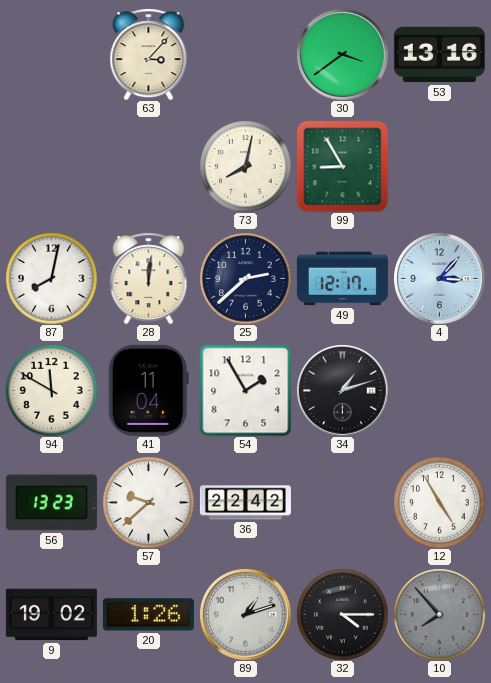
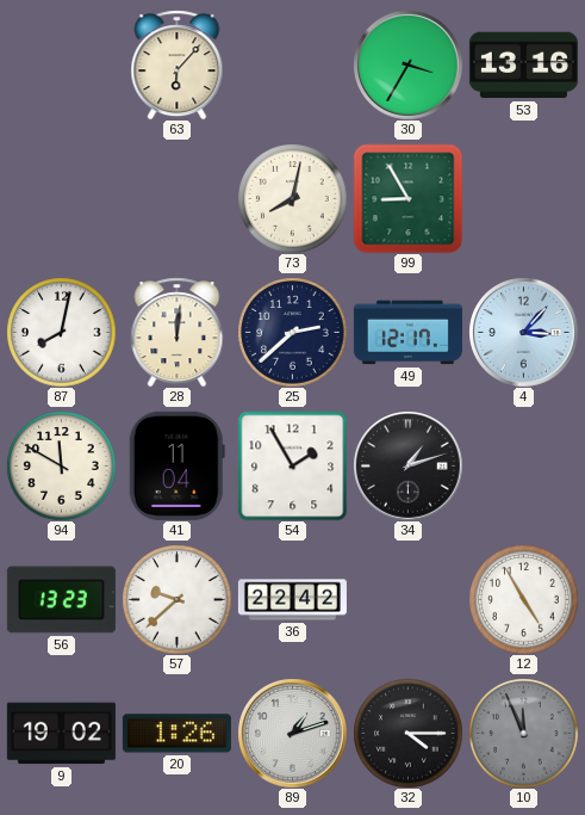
63: 3:07 -> 6:07 (178, 64)
30: 3:39 -> 3:35 (407, 64)
10: 7:53 -> 11:56 (523, 733)
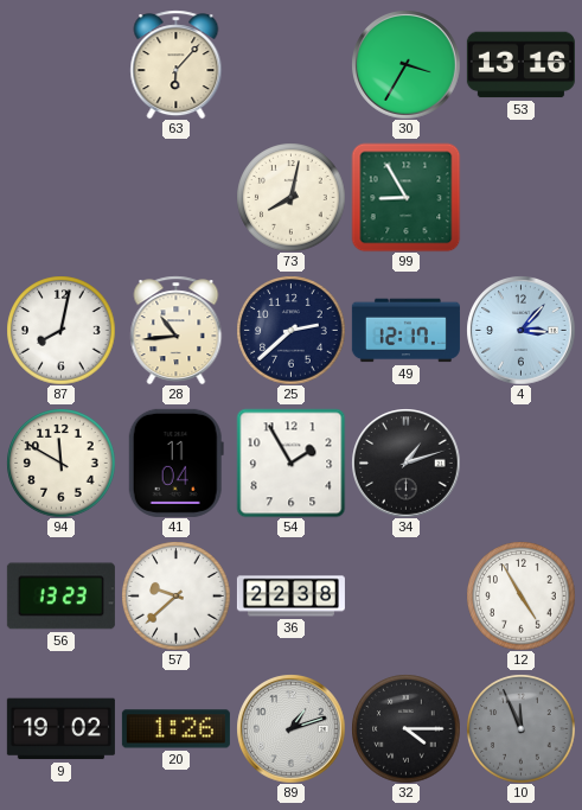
28: 12:01 -> 10:44 (177, 330)
36: 22:42 -> 22:38 (290, 597)
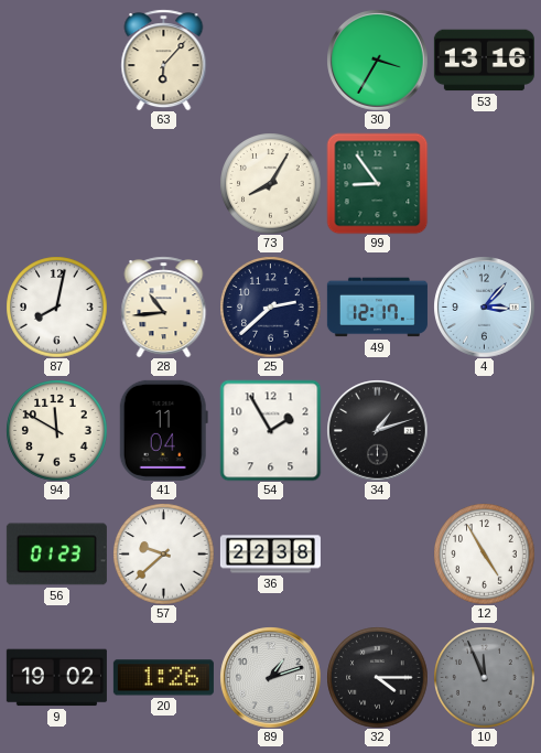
73: 8:02 -> 8:05 (270, 183)
99: 8:55 -> 8:54 (377, 183)
56: 13:23 -> 01:23 (56, 555)
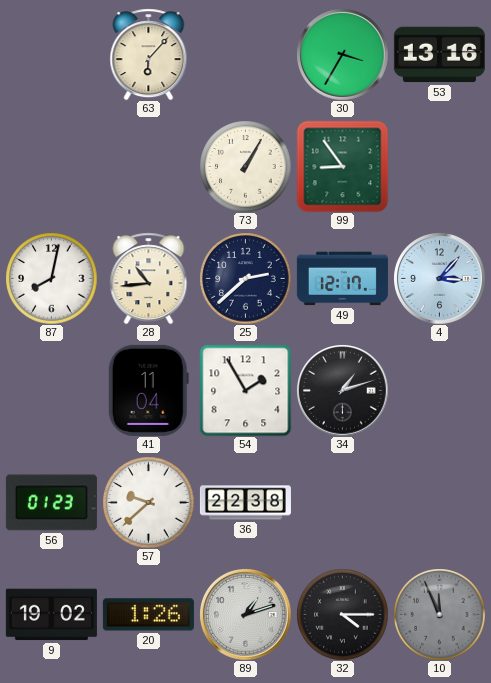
73: 8:05 -> 1:05 (245, 166)
94: 11:50 -> none (56, 430)
12: 4:55 -> none (484, 553)
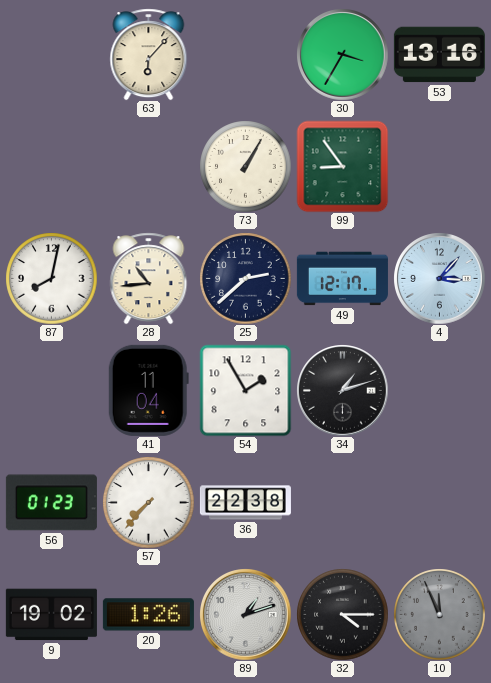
57: 9:38 -> 7:37 (148, 502)
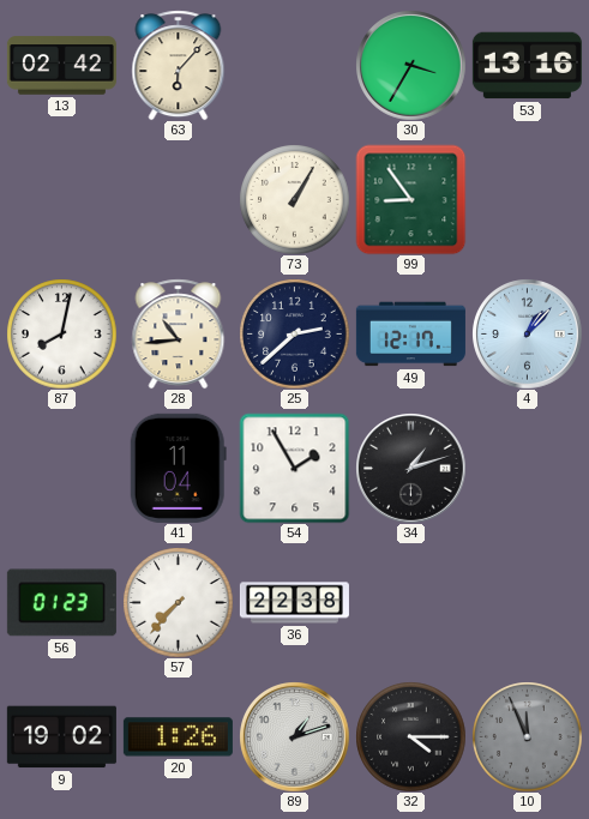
13: none -> 02:42 (61, 66)
4: 3:07 -> 1:07 (527, 333)
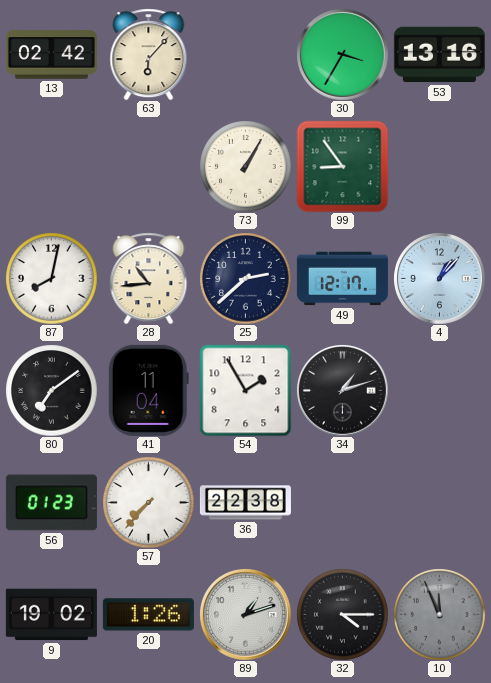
80: none -> 7:09 (51, 390)
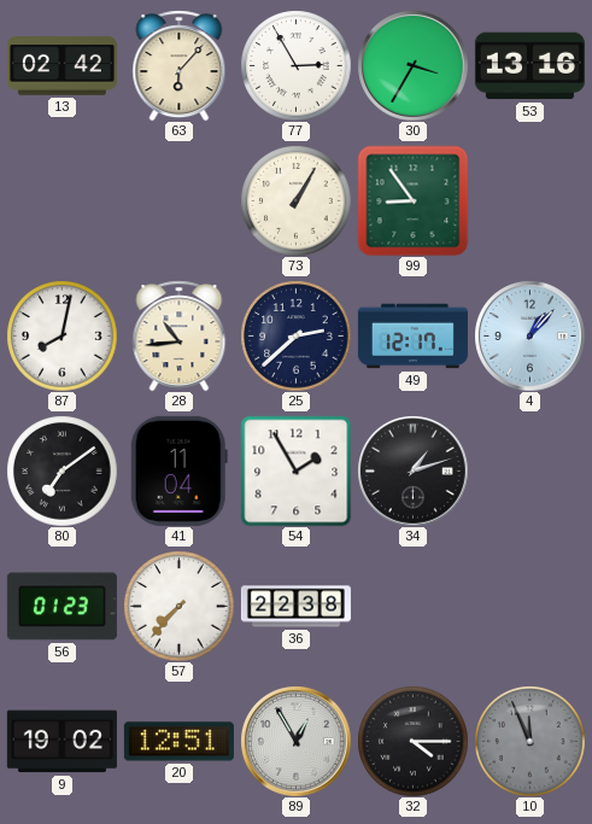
77: none -> 2:55 (295, 65)
20: 1:26 -> 12:51 (178, 742)
89: 1:12 -> 12:55 (295, 741)
